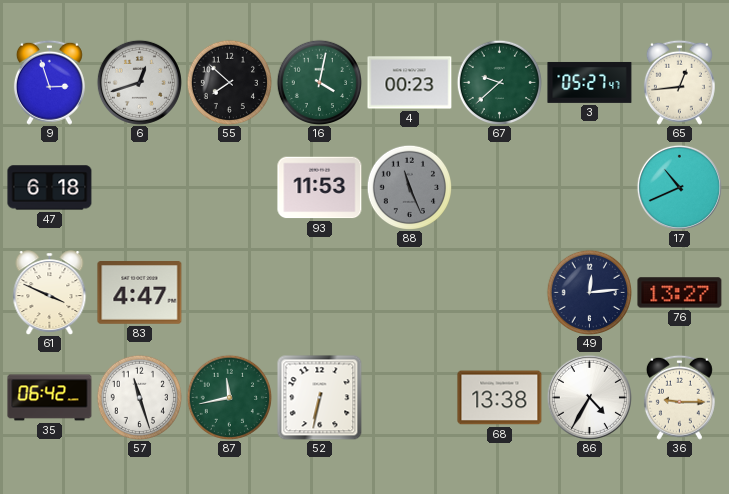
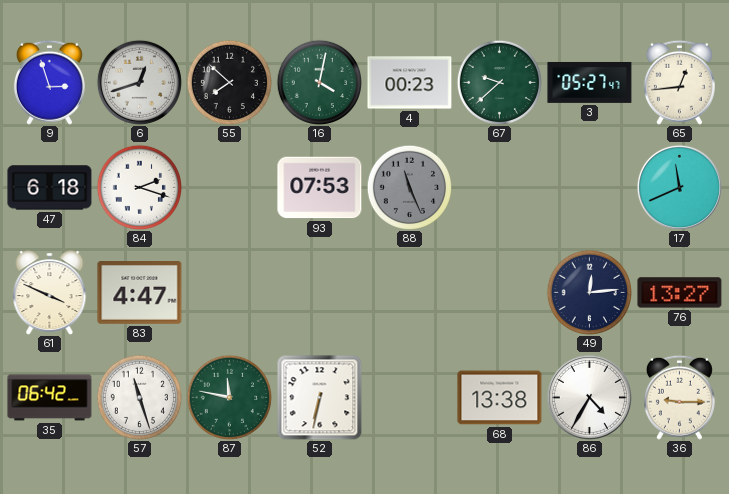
84: none -> 2:18 (139, 187)
93: 11:53 -> 07:53 (320, 188)
17: 10:41 -> 11:41 (679, 187)
87: 11:43 -> 11:47 (229, 397)
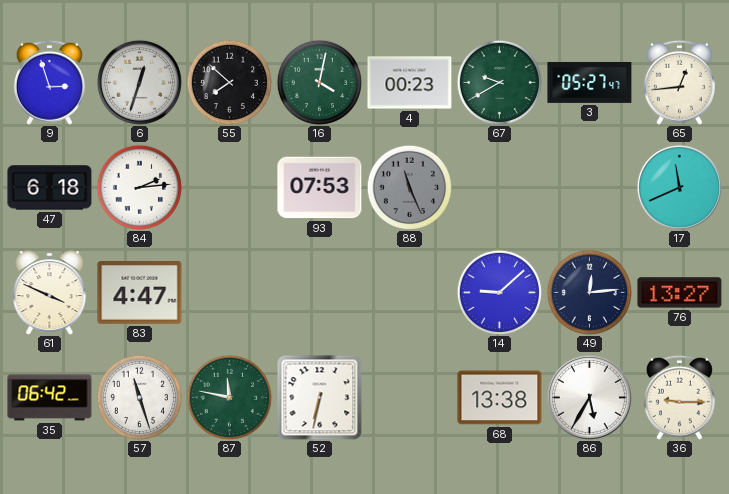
6: 12:42 -> 12:33 (139, 82)
67: 9:38 -> 9:40 (499, 82)
84: 2:18 -> 2:14 (139, 187)
14: none -> 9:08 (499, 292)
86: 4:35 -> 5:35 (589, 397)
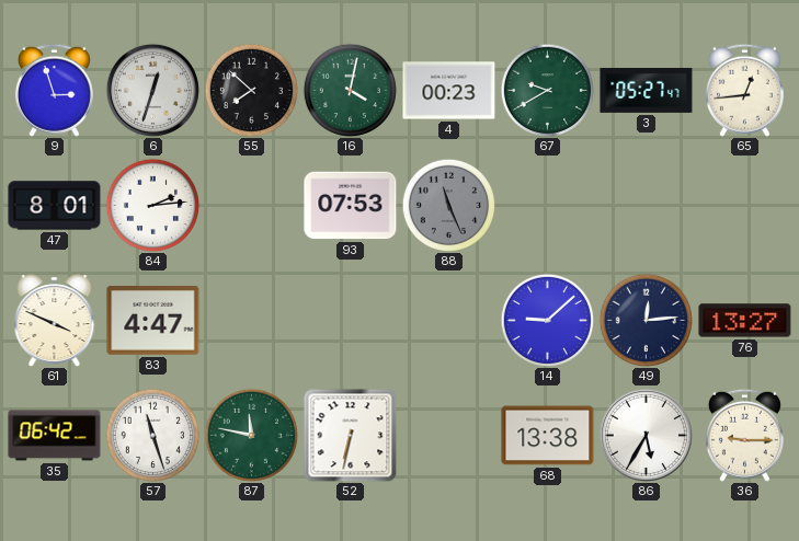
47: 6:18 -> 8:01 (55, 206)
17: 11:41 -> none (679, 187)
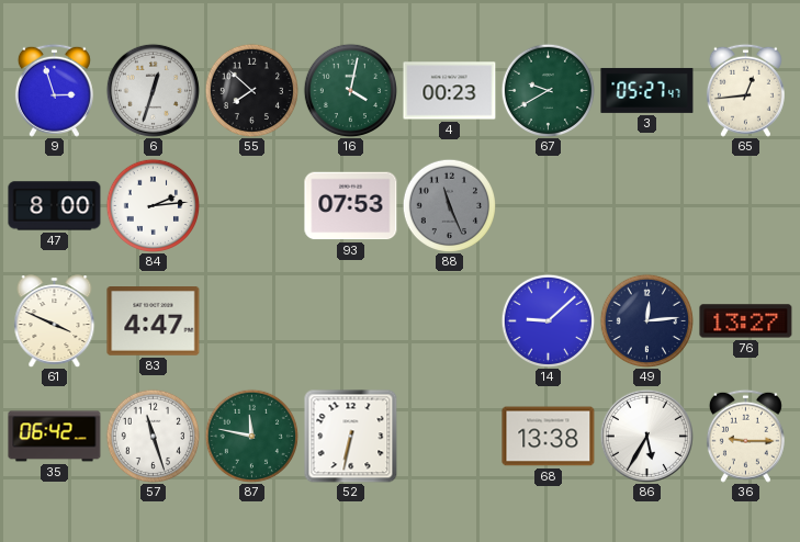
47: 8:01 -> 8:00 (55, 206)
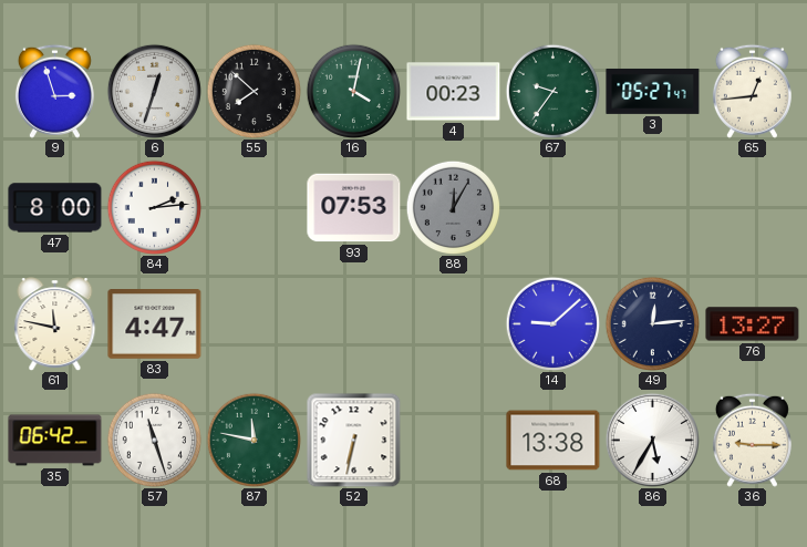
67: 9:40 -> 9:36 (552, 91)
88: 11:26 -> 12:05 (453, 207)
61: 3:49 -> 11:47 (55, 324)
